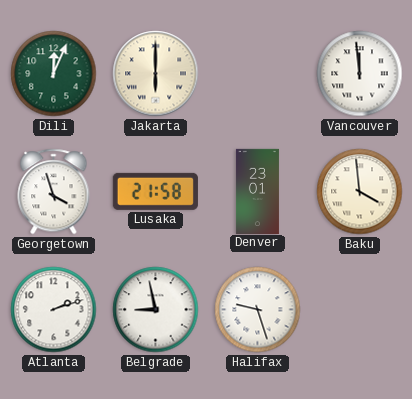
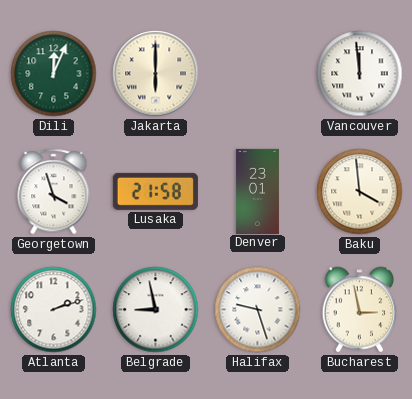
Bucharest: none -> 2:58 (360, 310)
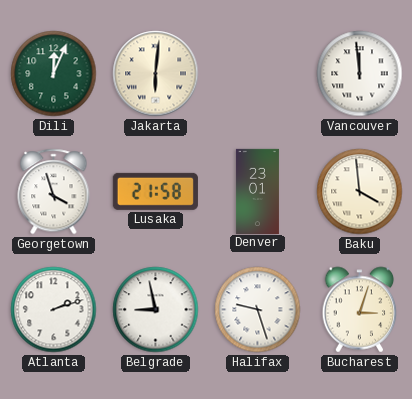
Jakarta: 6:00 -> 6:01 (156, 74)
Bucharest: 2:58 -> 3:03 (360, 310)
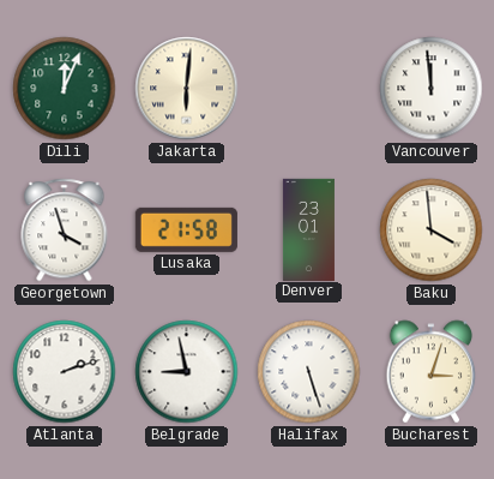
Halifax: 9:27 -> 5:27 (309, 372)
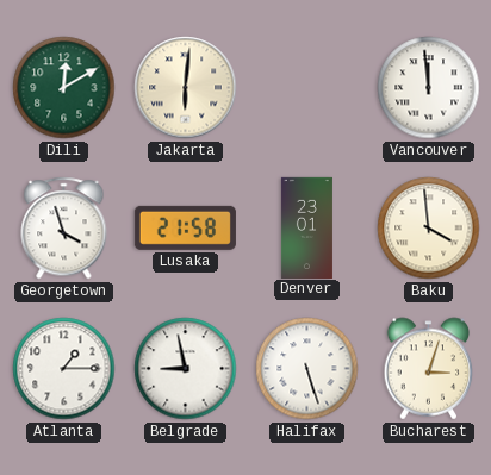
Dili: 12:04 -> 12:10 (64, 88)
Atlanta: 2:12 -> 1:15 (64, 369)
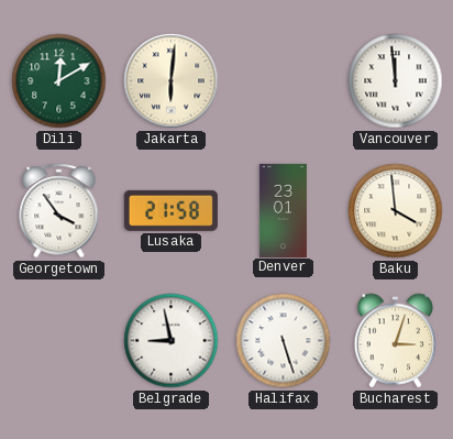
Georgetown: 3:57 -> 3:54 (59, 211)
Atlanta: 1:15 -> none (64, 369)
